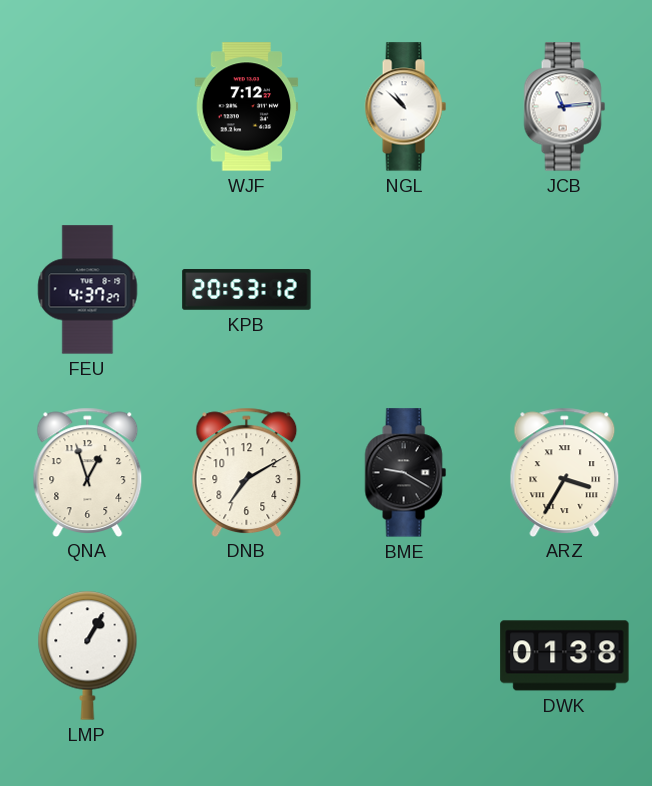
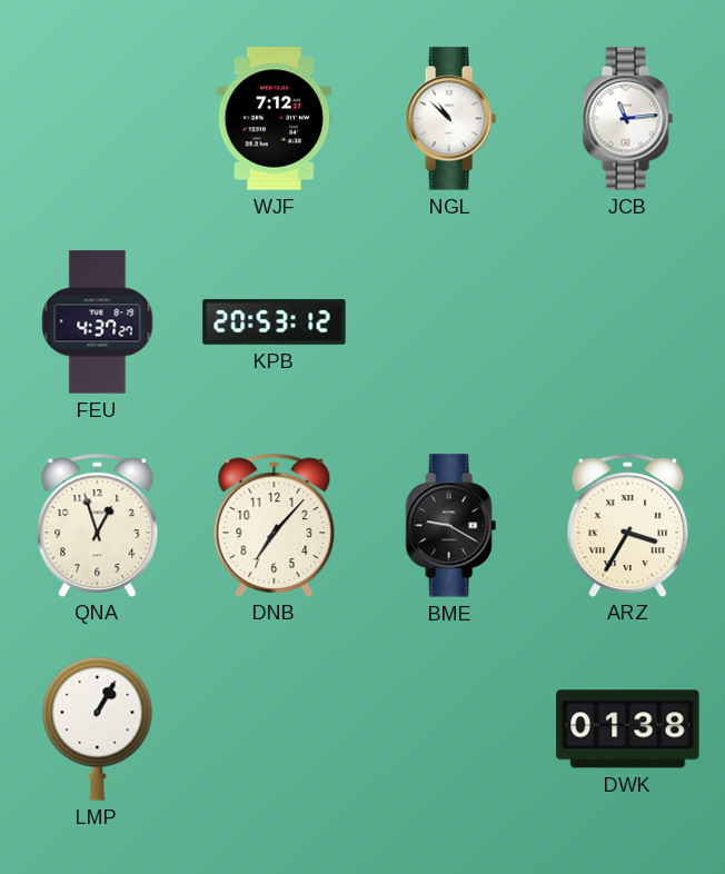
DNB: 7:10 -> 7:07 (275, 525)
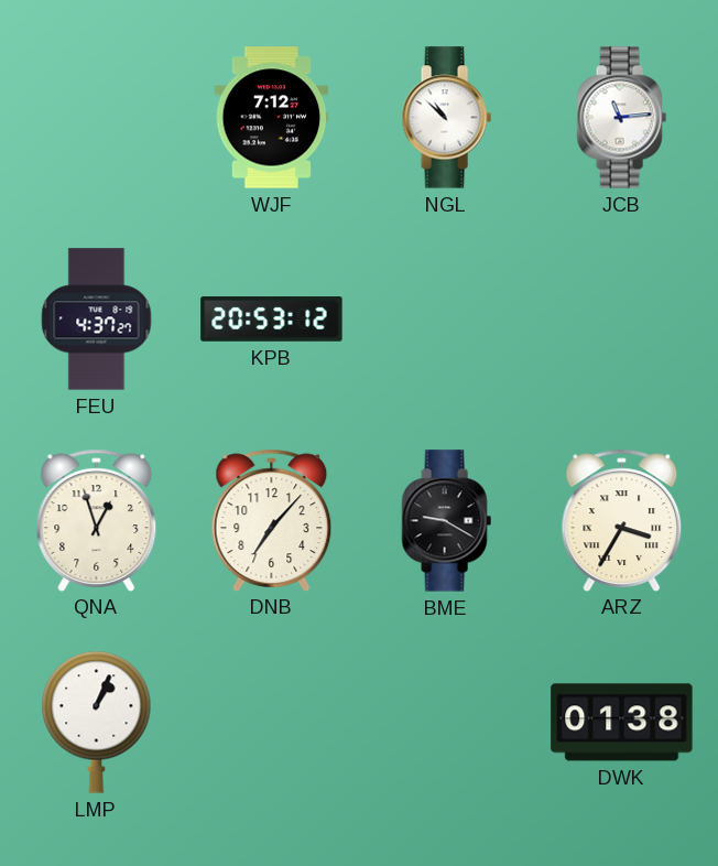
LMP: 1:05 -> 1:04 (97, 722)
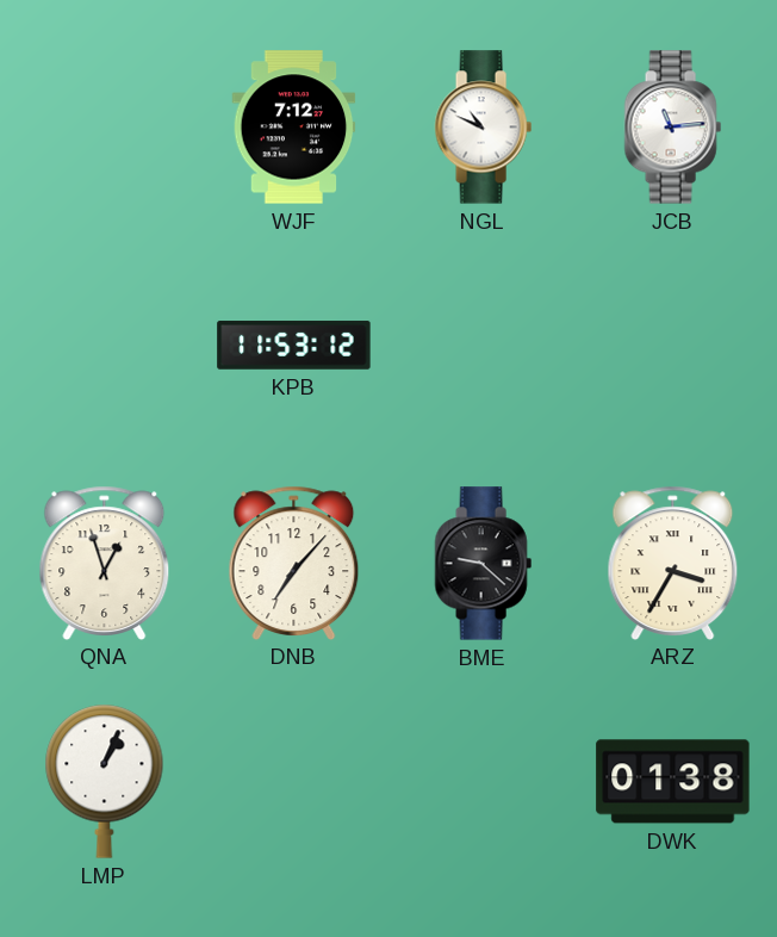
NGL: 10:52 -> 10:49 (483, 128)
FEU: 4:37 -> none (97, 320)
KPB: 20:53 -> 11:53 (294, 346)
BME: 9:20 -> 9:22 (483, 564)
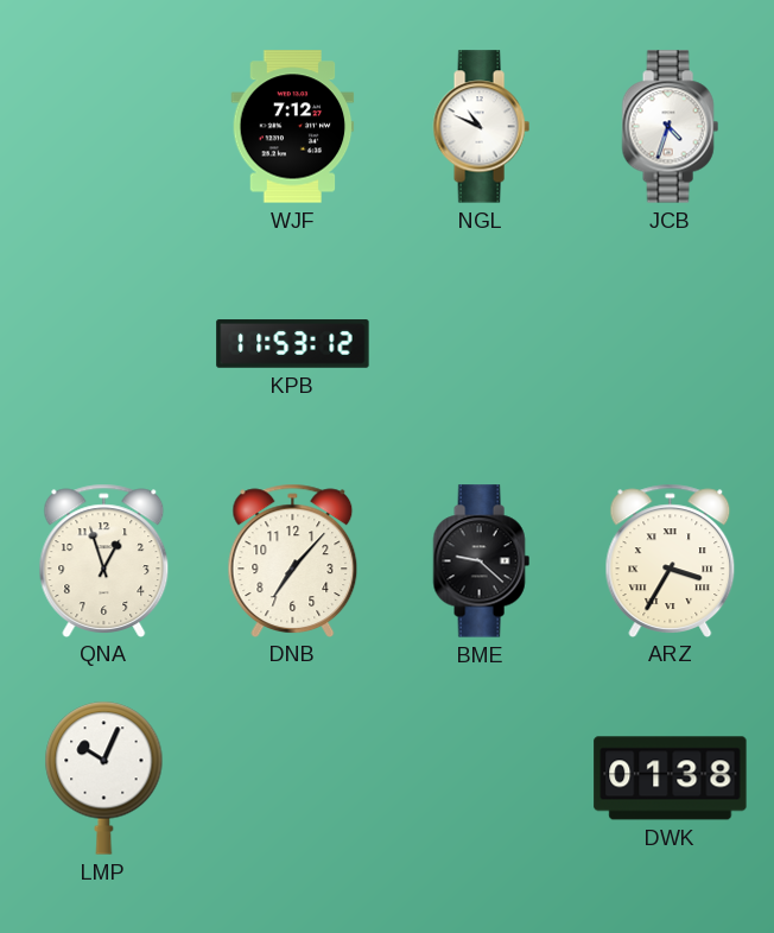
JCB: 11:14 -> 4:33 (670, 127)
LMP: 1:04 -> 10:04 (104, 777)
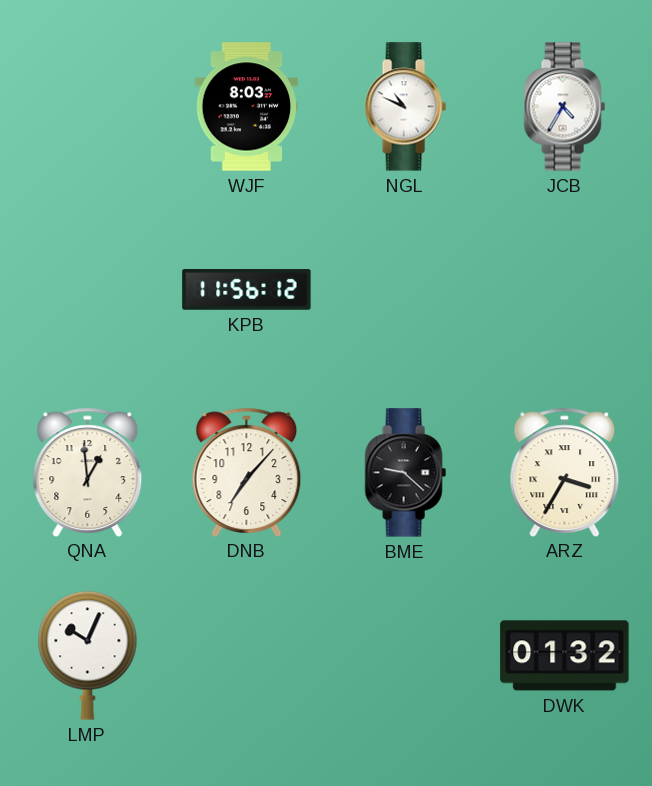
WJF: 7:12 -> 8:03 (247, 107)
JCB: 4:33 -> 4:35 (564, 107)
KPB: 11:53 -> 11:56 (247, 290)
QNA: 12:57 -> 12:59 (88, 472)
DWK: 01:38 -> 01:32 (565, 656)
